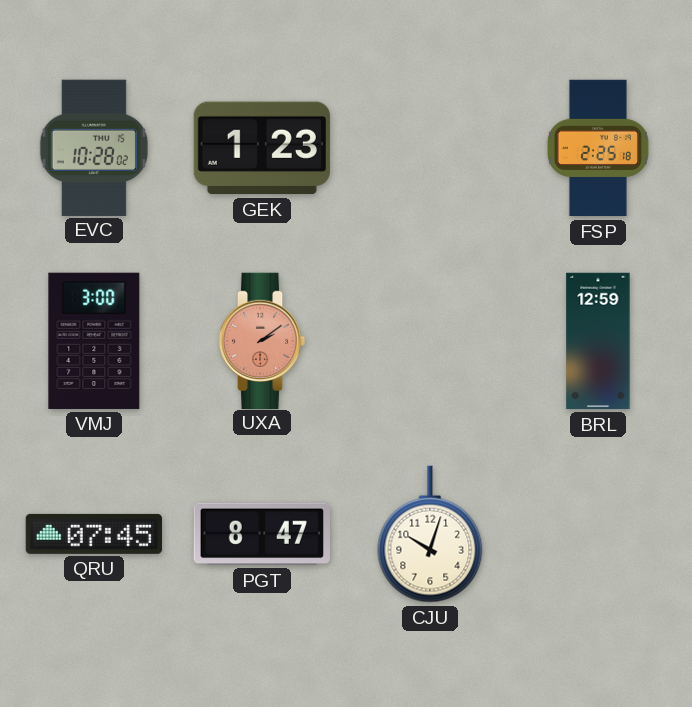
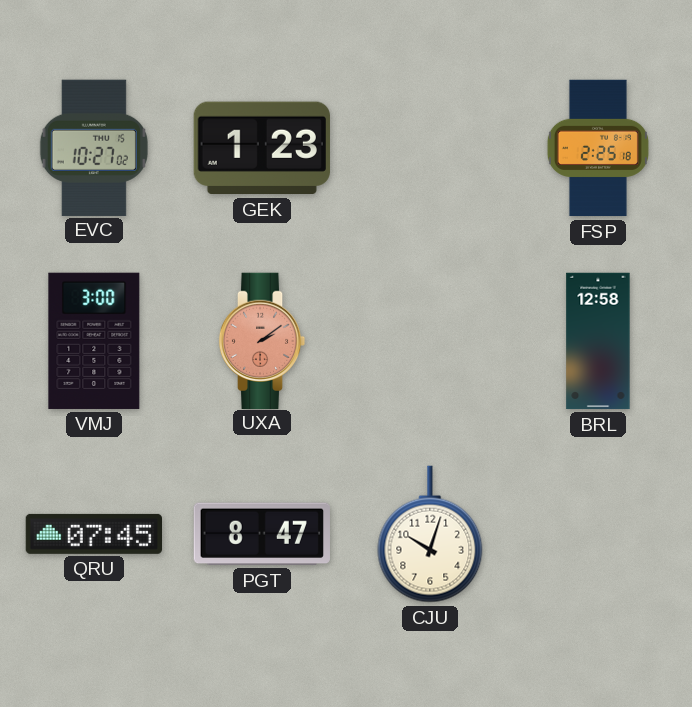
EVC: 10:28 -> 10:27 (94, 147)
BRL: 12:59 -> 12:58 (598, 341)
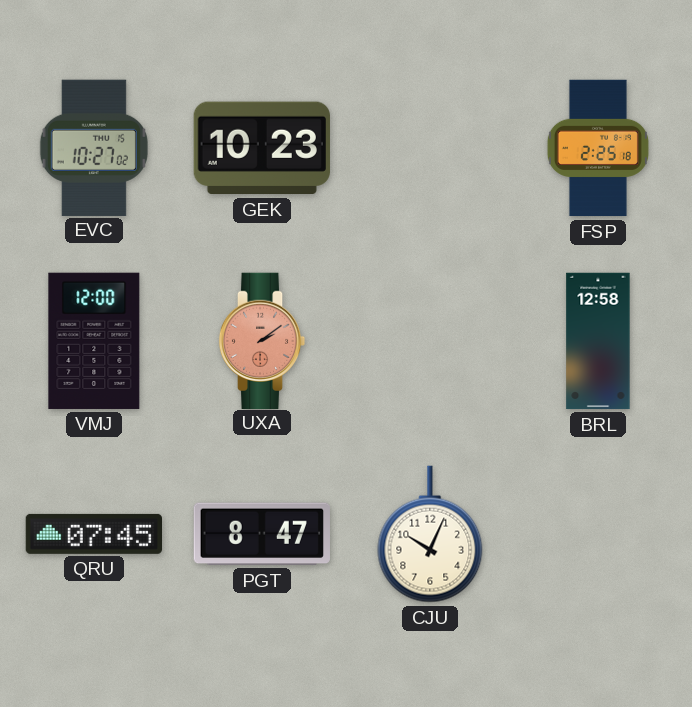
GEK: 1:23 -> 10:23 (262, 148)
VMJ: 3:00 -> 12:00 (94, 341)
CJU: 10:03 -> 10:04 (430, 534)
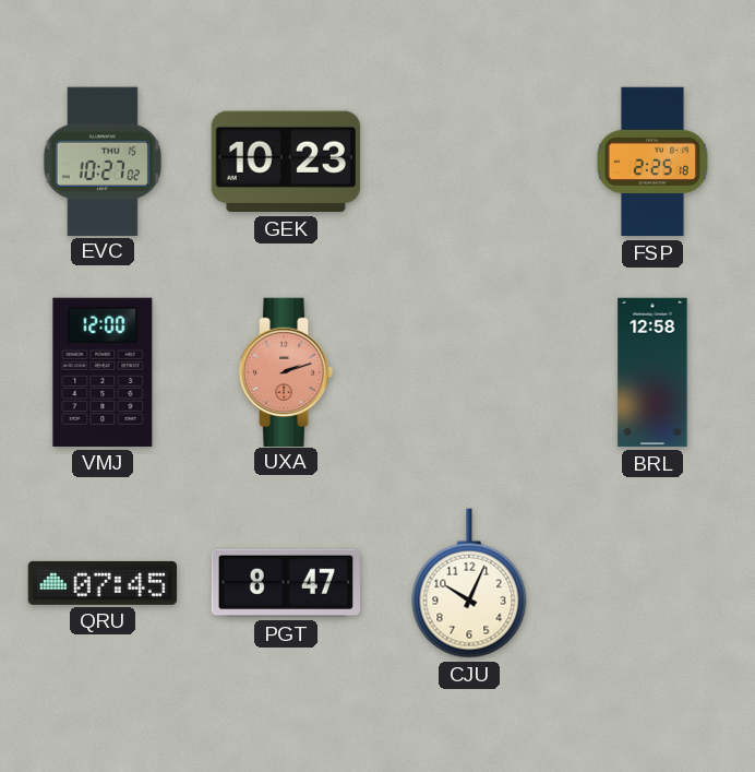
UXA: 2:09 -> 2:12 (286, 371)
